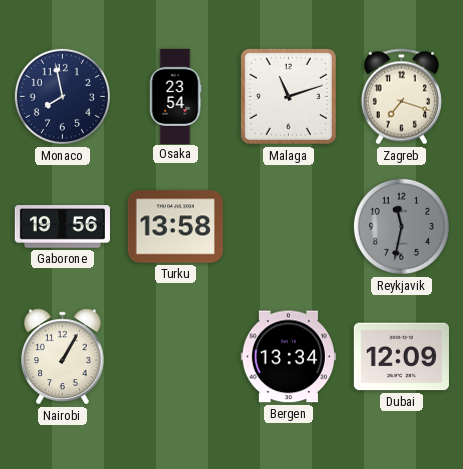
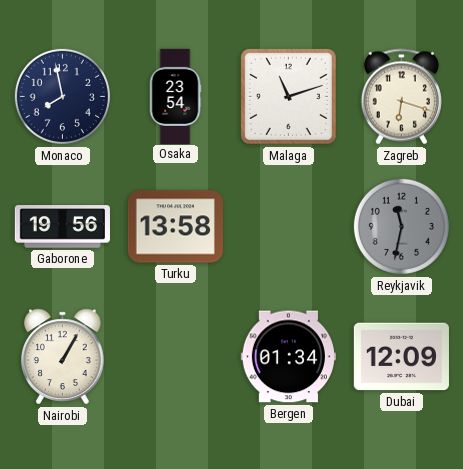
Zagreb: 7:18 -> 6:18 (401, 97)
Bergen: 13:34 -> 01:34 (288, 357)
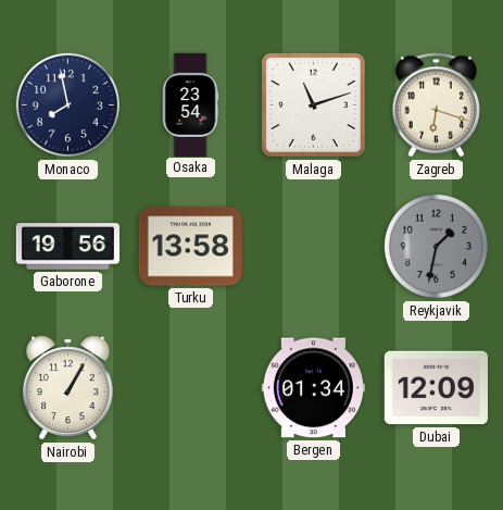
Reykjavik: 11:32 -> 1:32 (436, 246)
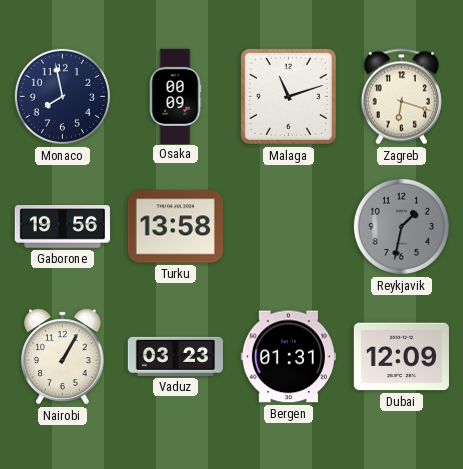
Osaka: 23:54 -> 00:09 (175, 96)
Vaduz: none -> 03:23 (175, 356)
Bergen: 01:34 -> 01:31 (288, 357)
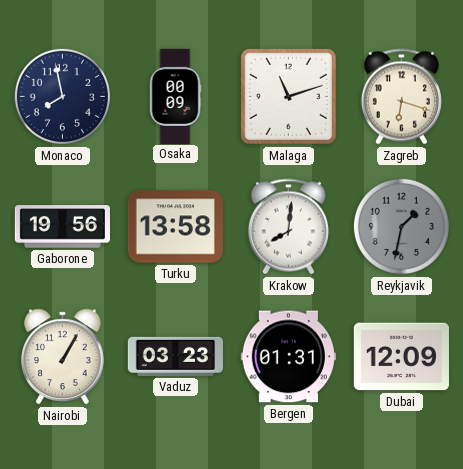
Krakow: none -> 8:01 (288, 227)
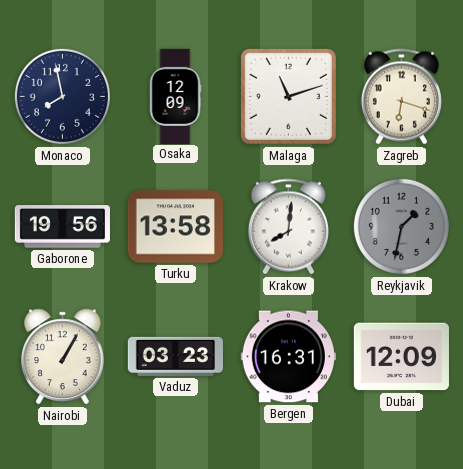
Osaka: 00:09 -> 12:09 (175, 96)
Bergen: 01:31 -> 16:31 (288, 357)
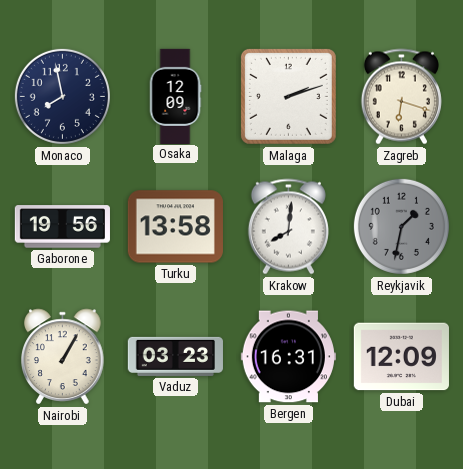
Malaga: 11:12 -> 2:12 (288, 96)
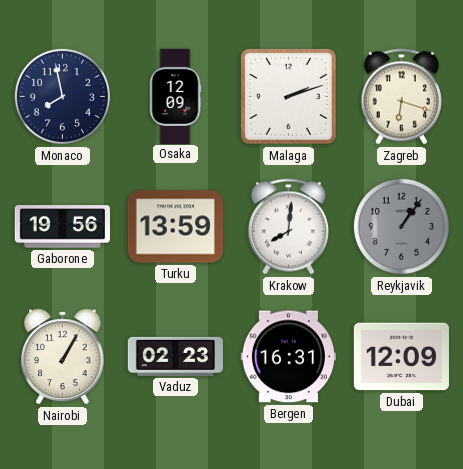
Turku: 13:58 -> 13:59 (175, 227)
Reykjavik: 1:32 -> 1:06 (401, 226)
Vaduz: 03:23 -> 02:23 (175, 356)
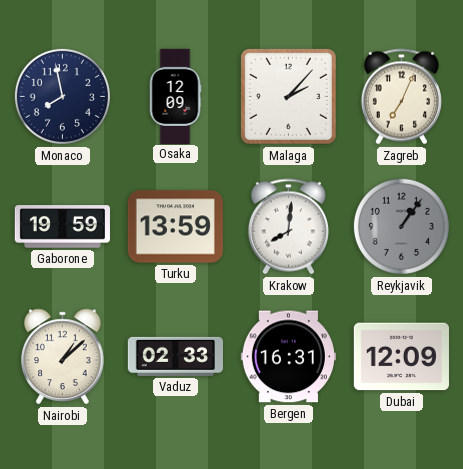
Malaga: 2:12 -> 2:07 (288, 96)
Zagreb: 6:18 -> 7:04 (401, 97)
Gaborone: 19:56 -> 19:59 (62, 227)
Nairobi: 1:05 -> 1:08 (63, 357)
Vaduz: 02:23 -> 02:33 (175, 356)
